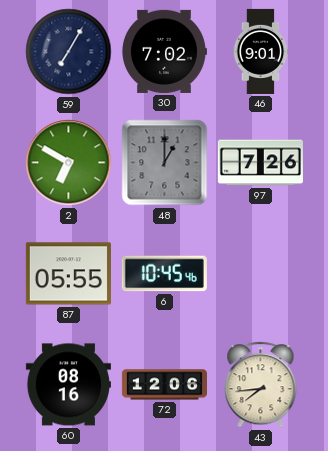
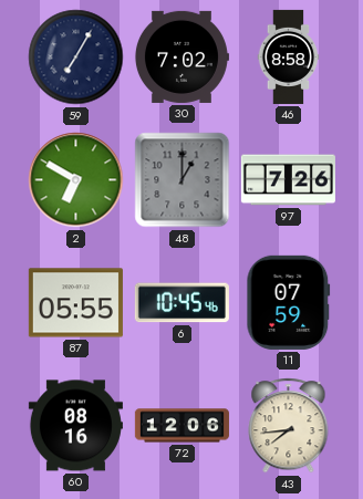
46: 9:01 -> 8:58 (289, 56)
11: none -> 07:59 (289, 302)
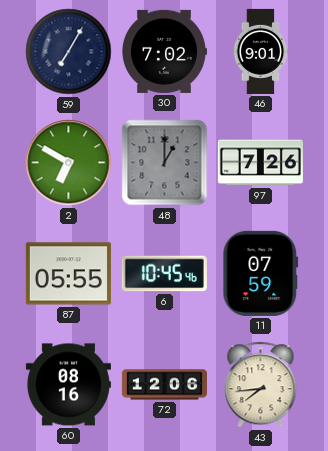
46: 8:58 -> 9:01 (261, 51)
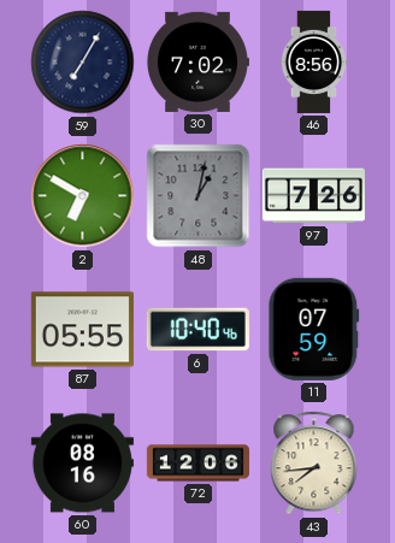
46: 9:01 -> 8:56 (314, 61)
48: 1:00 -> 1:02 (199, 196)
6: 10:45 -> 10:40 (197, 330)
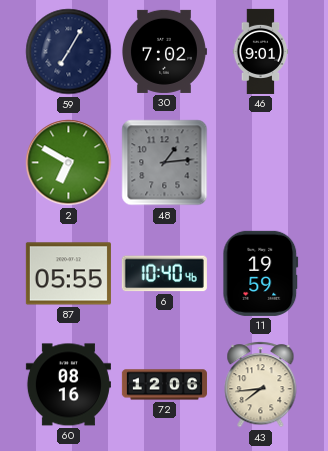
46: 8:56 -> 9:01 (261, 51)
48: 1:02 -> 1:14 (165, 163)
97: 7:26 -> none (313, 196)
11: 07:59 -> 19:59 (261, 273)
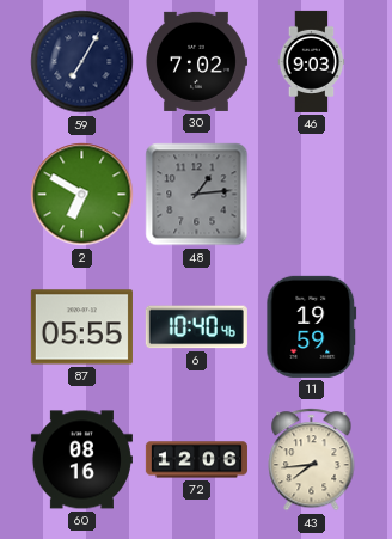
46: 9:01 -> 9:03 (312, 61)
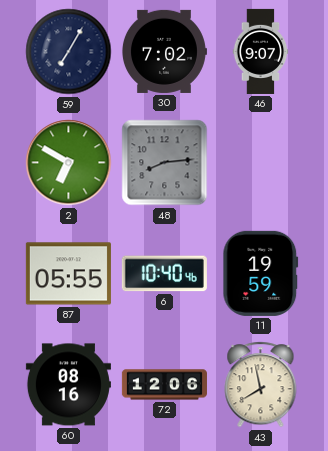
46: 9:03 -> 9:07 (261, 51)
48: 1:14 -> 8:14 (165, 163)
43: 7:44 -> 7:58 (261, 385)
